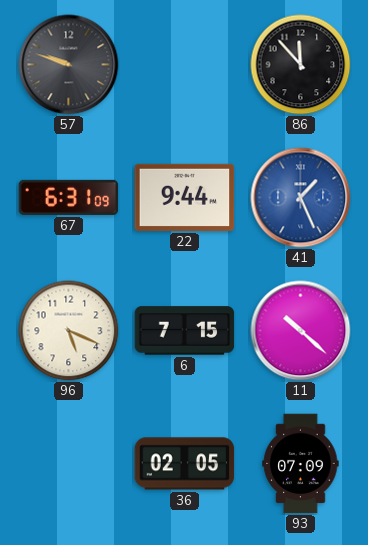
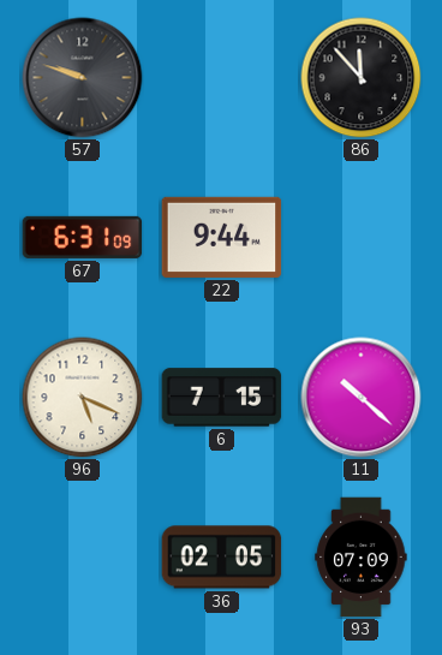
41: 1:26 -> none (301, 198)
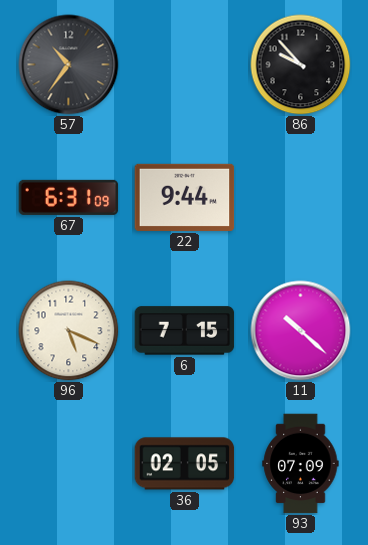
57: 9:48 -> 10:36 (69, 65)
86: 11:53 -> 9:53 (301, 65)
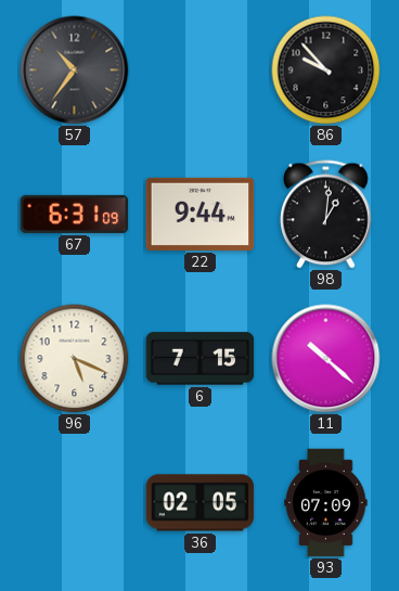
98: none -> 1:01 (326, 215)
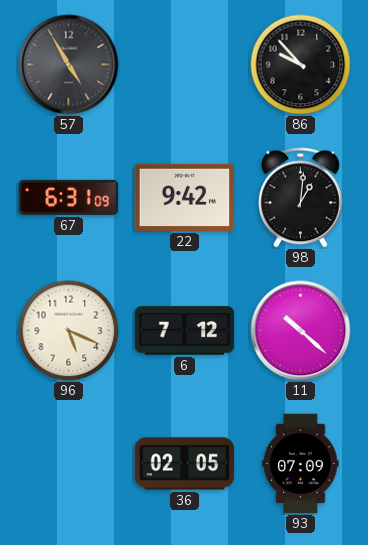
57: 10:36 -> 4:55 (69, 65)
22: 9:44 -> 9:42 (185, 197)
6: 7:15 -> 7:12 (185, 331)
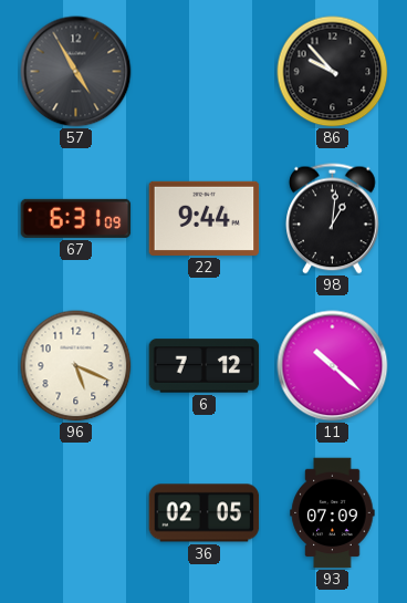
22: 9:42 -> 9:44 (205, 218)
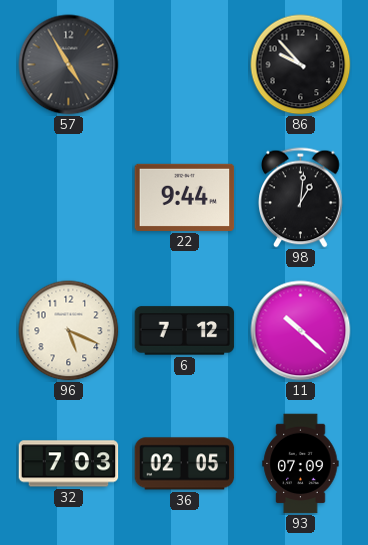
67: 6:31 -> none (76, 218)
32: none -> 7:03 (69, 464)
